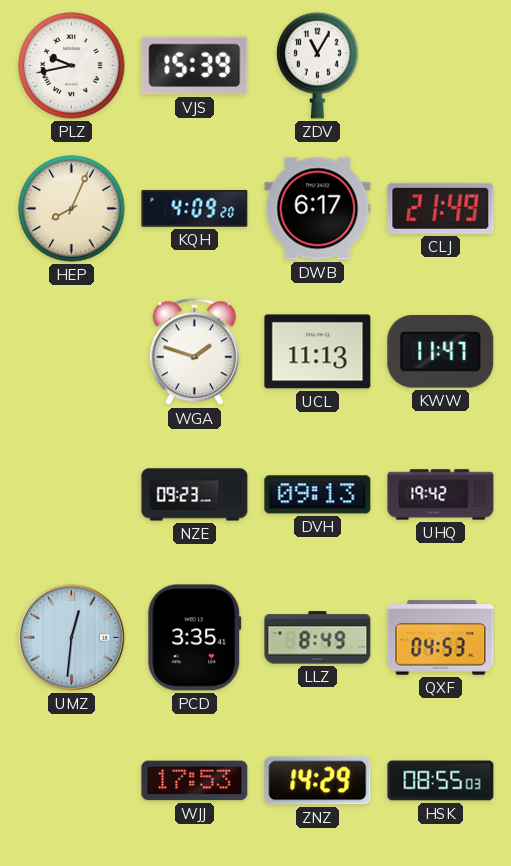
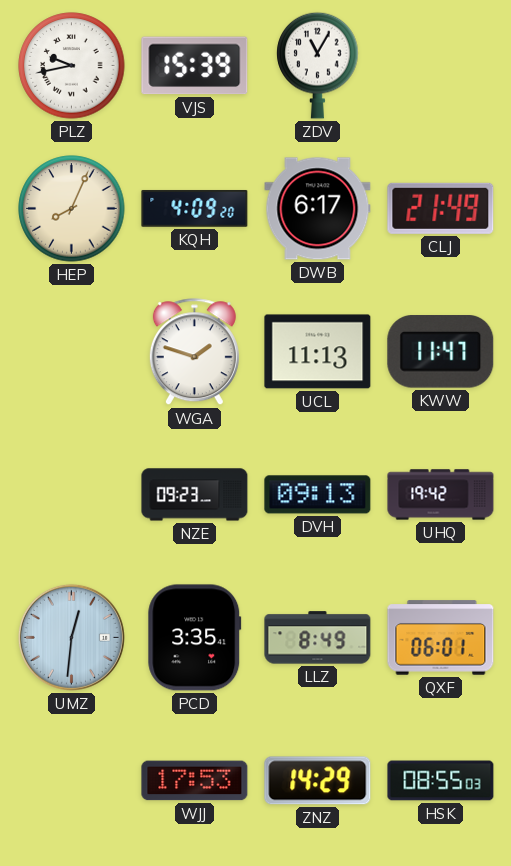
QXF: 04:53 -> 06:01 (441, 638)
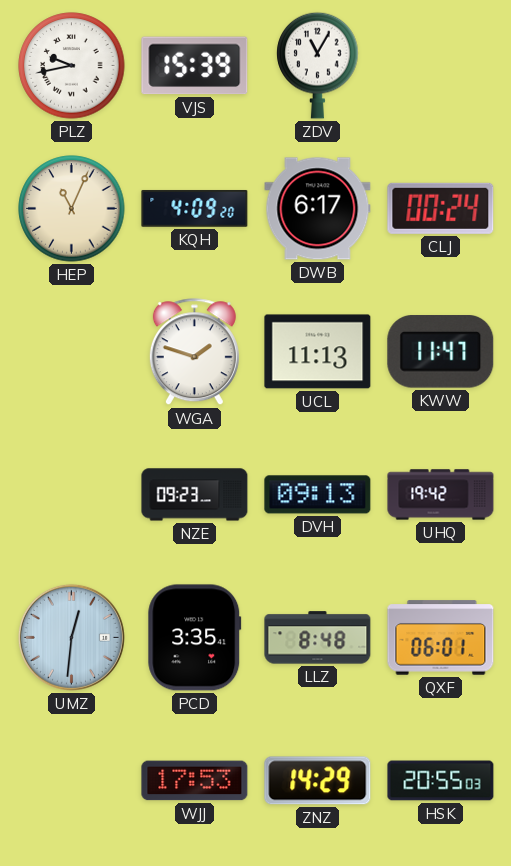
HEP: 8:04 -> 11:04 (72, 209)
CLJ: 21:49 -> 00:24 (441, 208)
LLZ: 8:49 -> 8:48 (318, 638)
HSK: 08:55 -> 20:55 (441, 781)
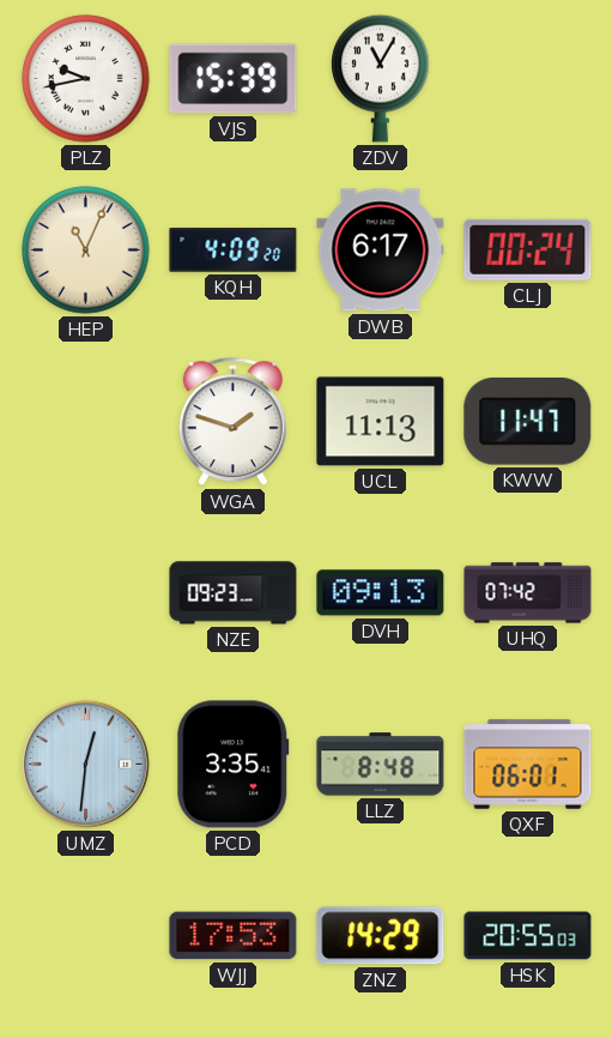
UHQ: 19:42 -> 07:42 (528, 593)
